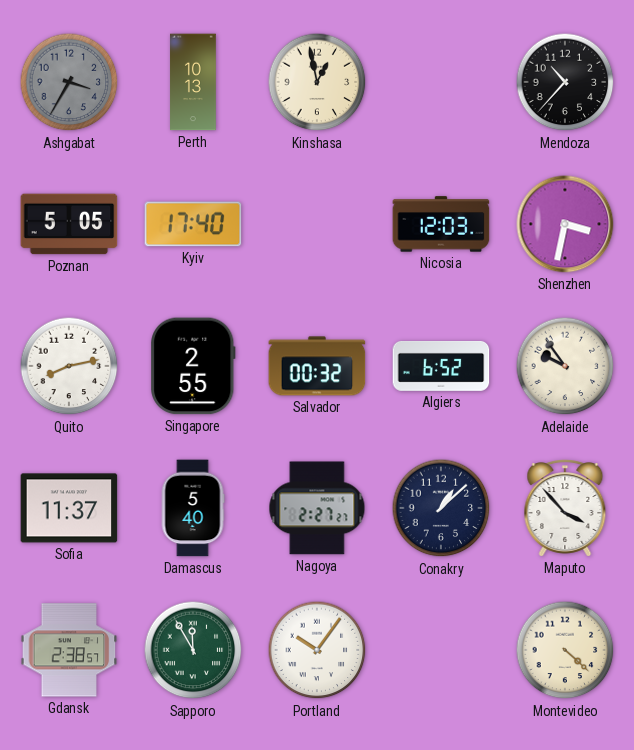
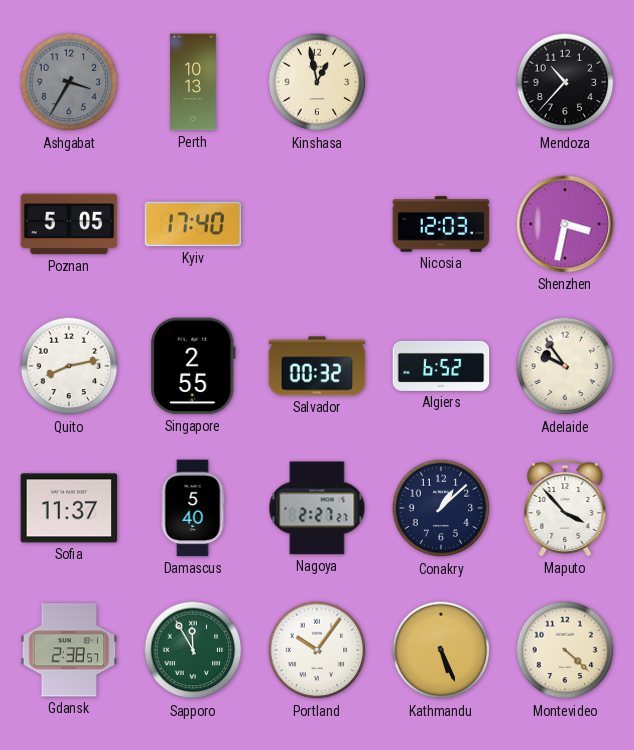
Kathmandu: none -> 5:26 (441, 650)
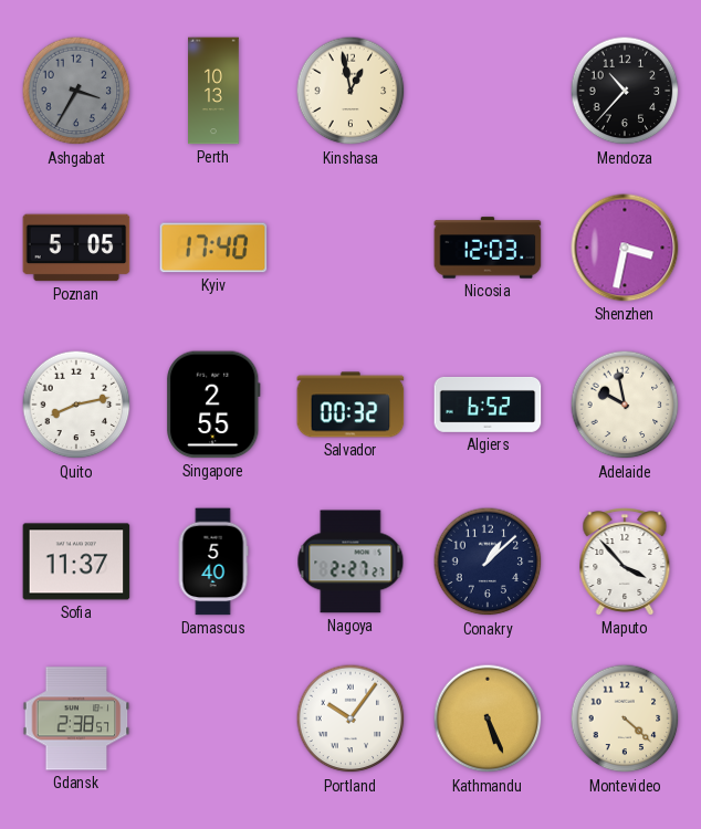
Adelaide: 9:54 -> 9:58 (625, 405)
Sapporo: 11:55 -> none (193, 650)
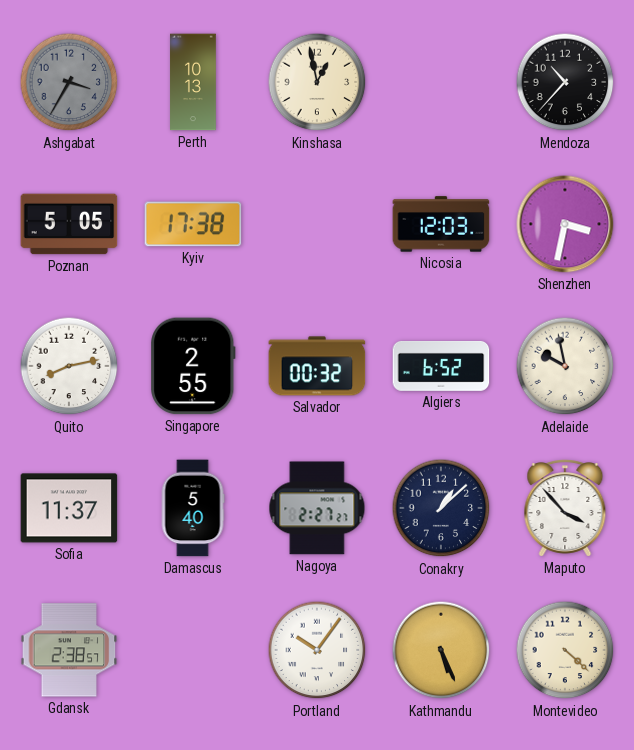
Kyiv: 17:40 -> 17:38 (193, 224)
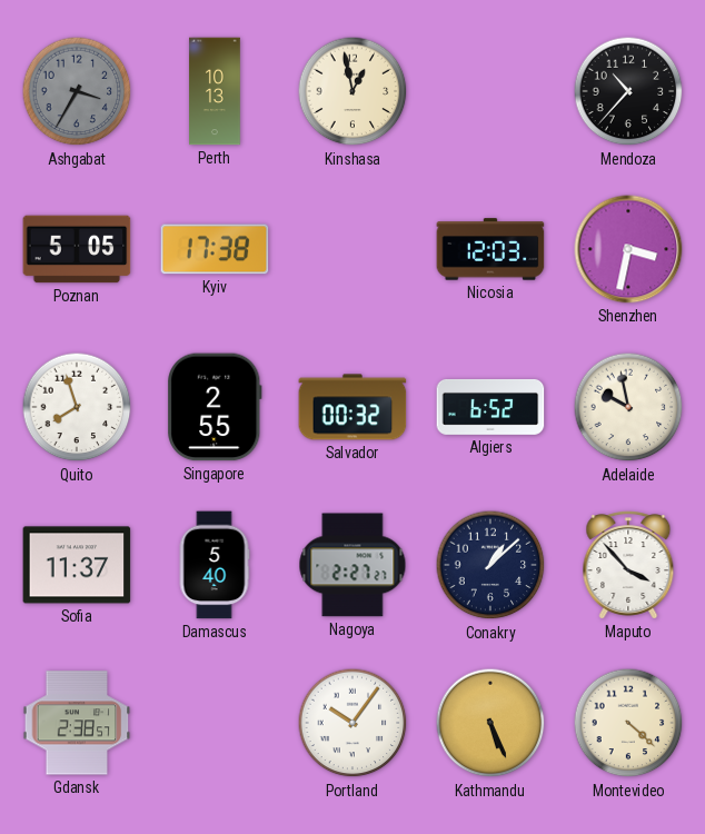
Quito: 8:13 -> 7:57 (77, 407)
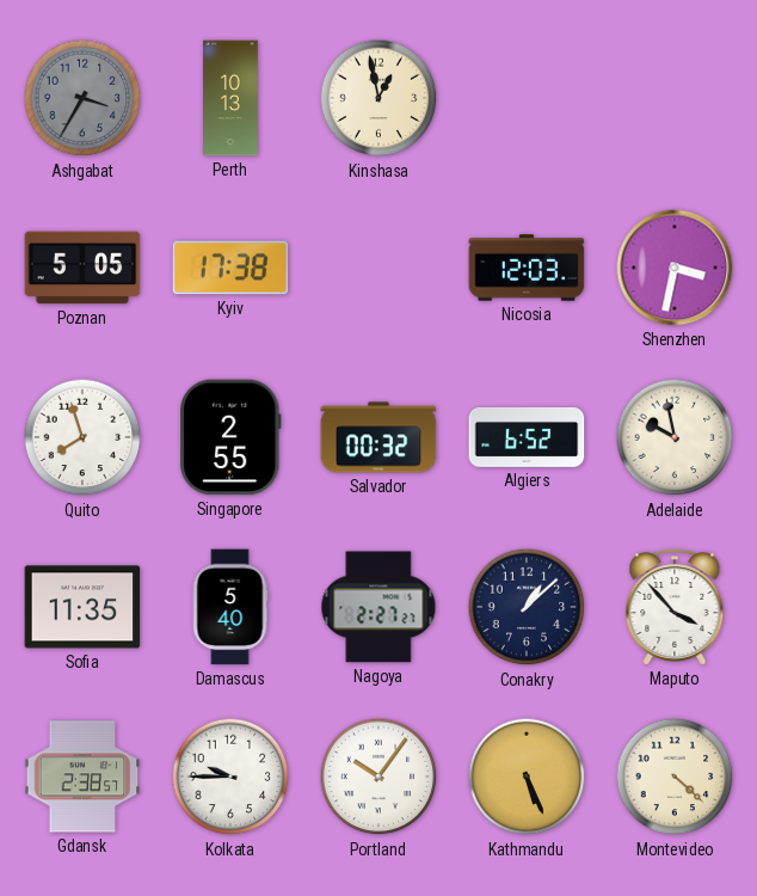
Mendoza: 10:37 -> none (628, 91)
Sofia: 11:37 -> 11:35 (82, 607)
Kolkata: none -> 9:45 (230, 777)
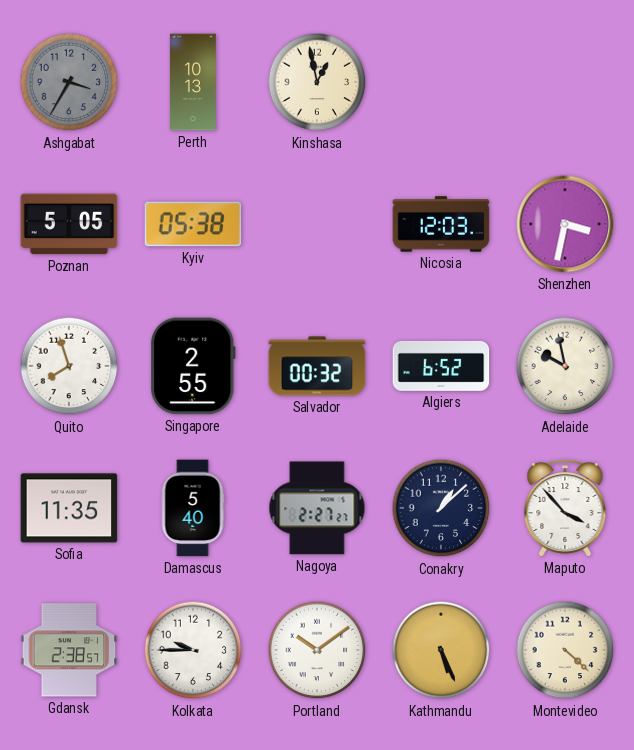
Kyiv: 17:38 -> 05:38 (193, 224)
Portland: 10:06 -> 10:09 (317, 650)
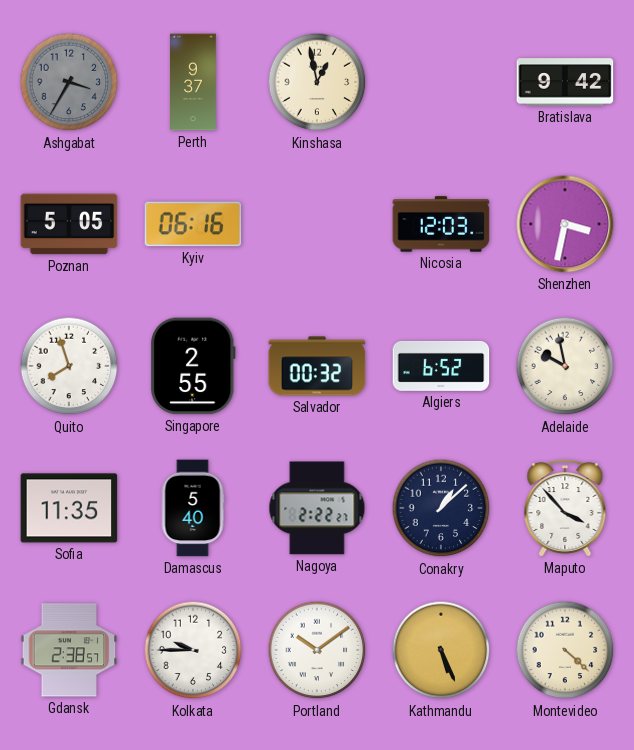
Perth: 10:13 -> 9:37 (193, 82)
Bratislava: none -> 9:42 (565, 82)
Kyiv: 05:38 -> 06:16 (193, 224)
Nagoya: 2:27 -> 2:22 (317, 508)
